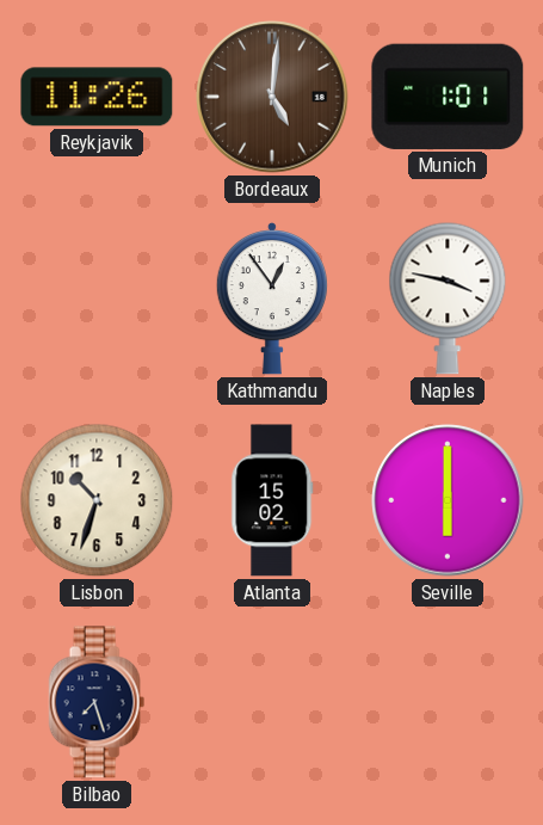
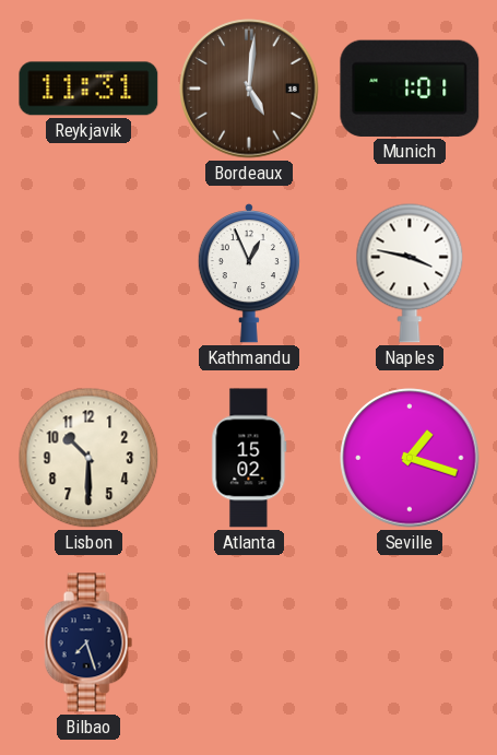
Reykjavik: 11:26 -> 11:31 (88, 89)
Kathmandu: 12:54 -> 12:56 (249, 273)
Lisbon: 10:33 -> 10:30 (88, 458)
Seville: 6:00 -> 1:18 (410, 458)
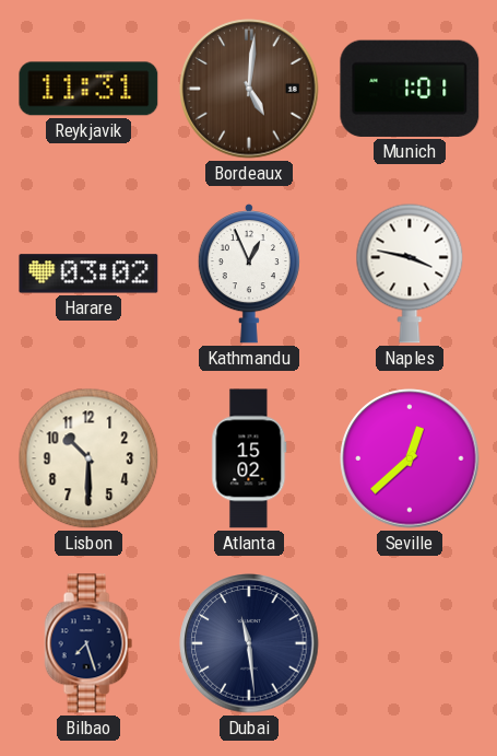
Harare: none -> 03:02 (88, 274)
Seville: 1:18 -> 12:38 (410, 458)
Dubai: none -> 11:29 (249, 643)
